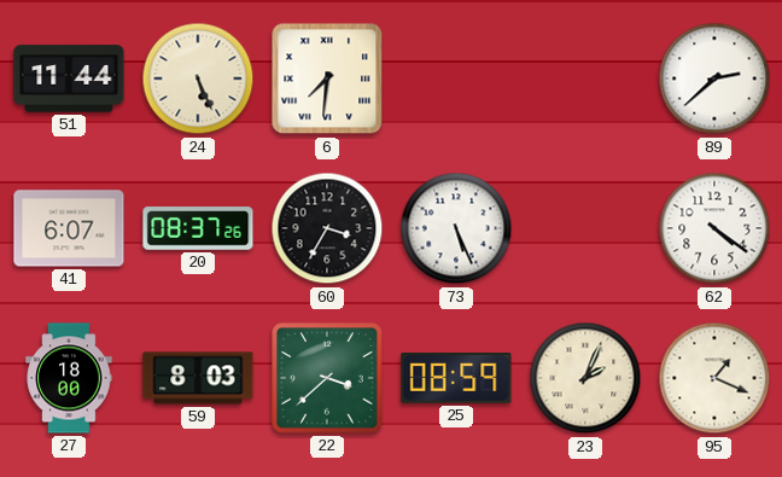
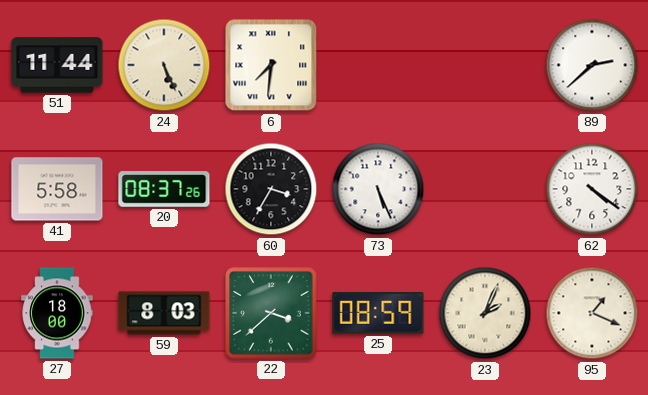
41: 6:07 -> 5:58 (57, 189)
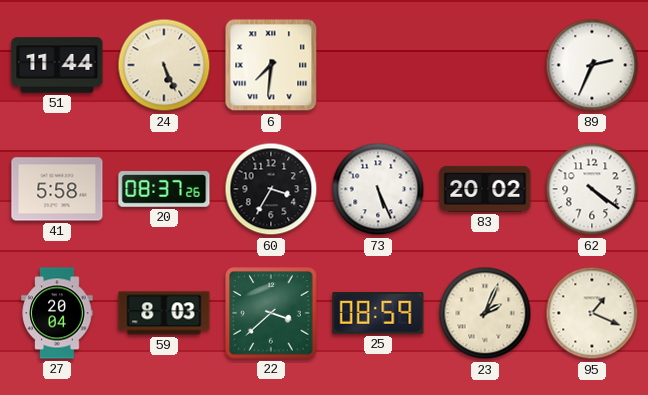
89: 2:38 -> 2:34 (592, 65)
83: none -> 20:02 (485, 189)
27: 18:00 -> 20:04 (57, 313)
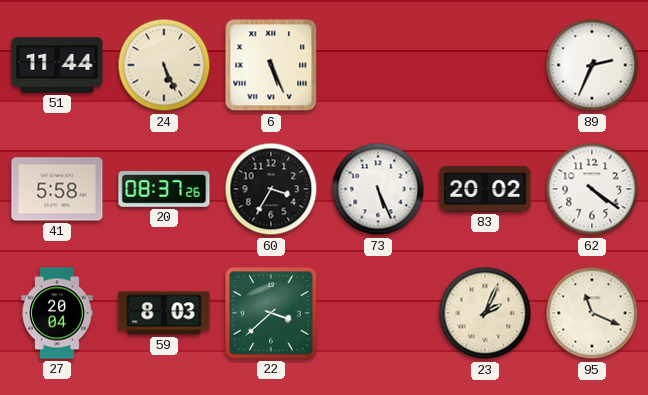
6: 7:31 -> 5:26 (271, 65)
25: 08:59 -> none (378, 314)
95: 1:19 -> 11:19 (592, 313)
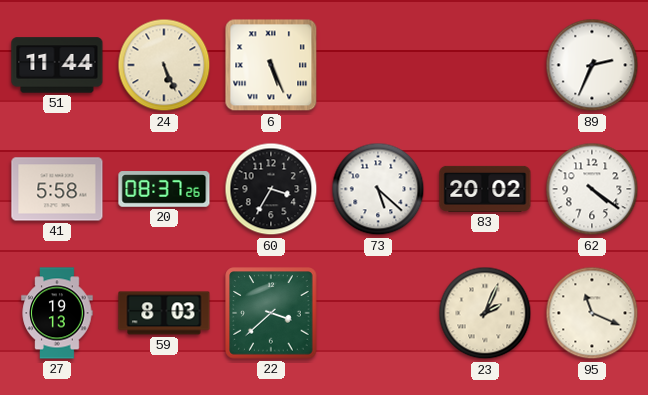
73: 5:26 -> 5:22 (378, 189)
27: 20:04 -> 19:13 (57, 313)
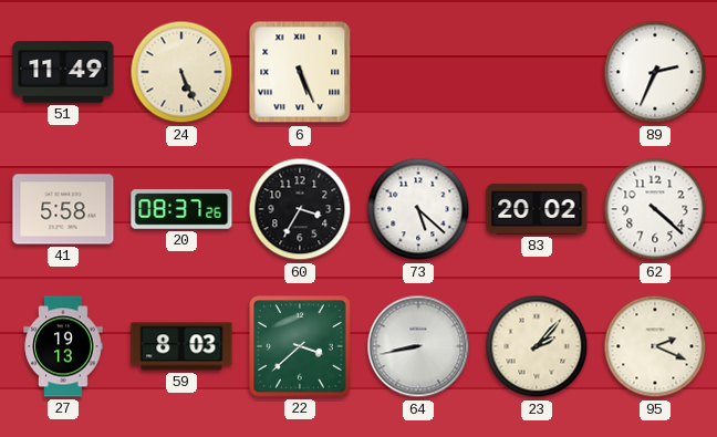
51: 11:44 -> 11:49 (63, 72)
62: 4:21 -> 4:22 (655, 209)
64: none -> 8:43 (418, 346)
23: 2:04 -> 2:07 (537, 346)
95: 11:19 -> 2:19 (655, 346)
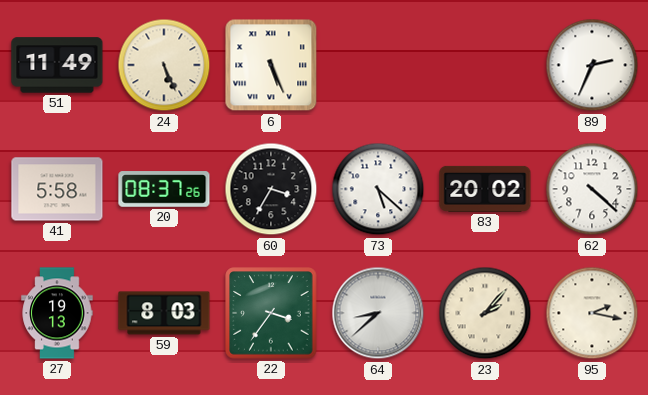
22: 3:38 -> 3:36 (271, 313)
64: 8:43 -> 8:38 (378, 313)
95: 2:19 -> 2:17 (592, 313)
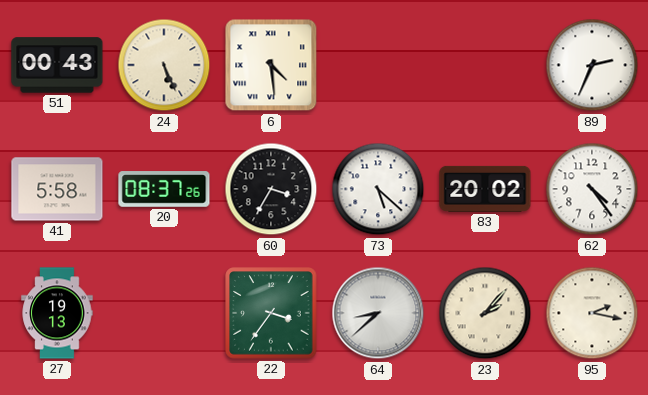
51: 11:49 -> 00:43 (57, 65)
6: 5:26 -> 4:29 (271, 65)
62: 4:22 -> 4:24 (592, 189)
59: 8:03 -> none (164, 313)
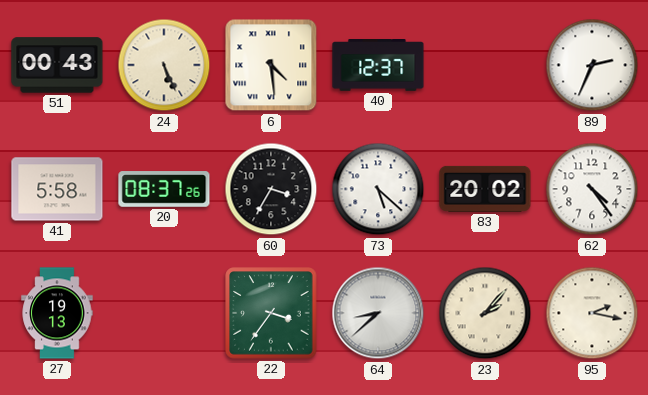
40: none -> 12:37 (378, 66)
